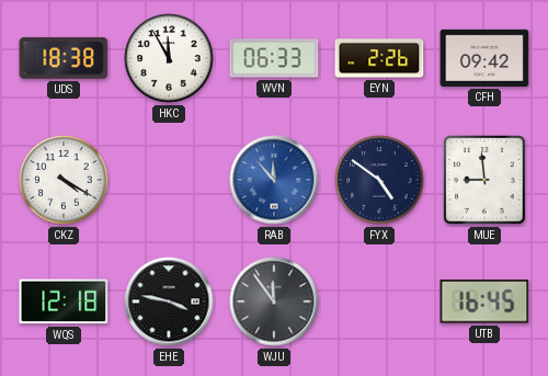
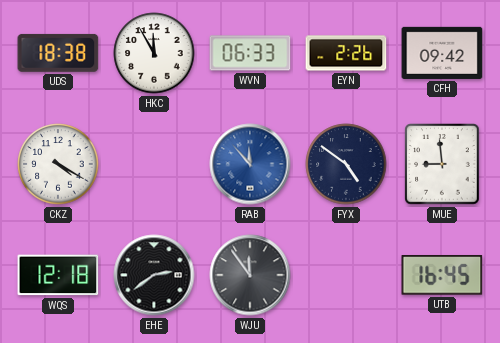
EHE: 3:47 -> 2:39 (154, 275)
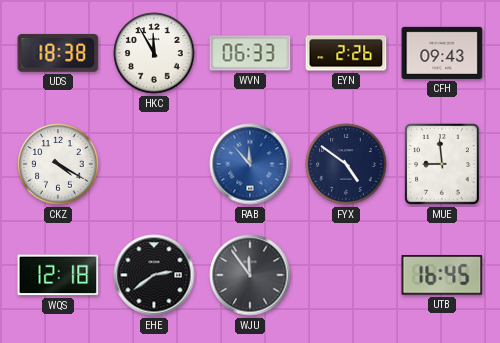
CFH: 09:42 -> 09:43 (442, 53)
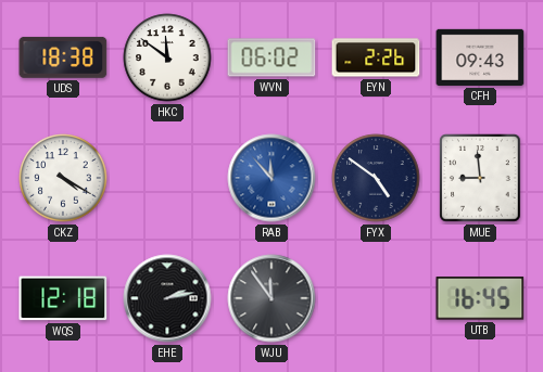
HKC: 11:55 -> 11:51 (167, 57)
WVN: 06:33 -> 06:02 (271, 57)
EHE: 2:39 -> 2:13 (167, 298)
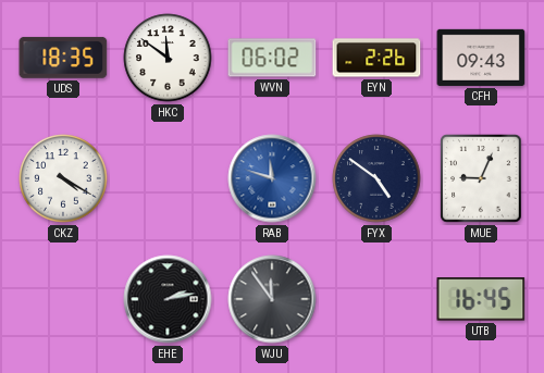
UDS: 18:38 -> 18:35 (63, 58)
RAB: 11:53 -> 11:48 (272, 178)
MUE: 8:59 -> 9:04 (481, 178)
WQS: 12:18 -> none (63, 298)
